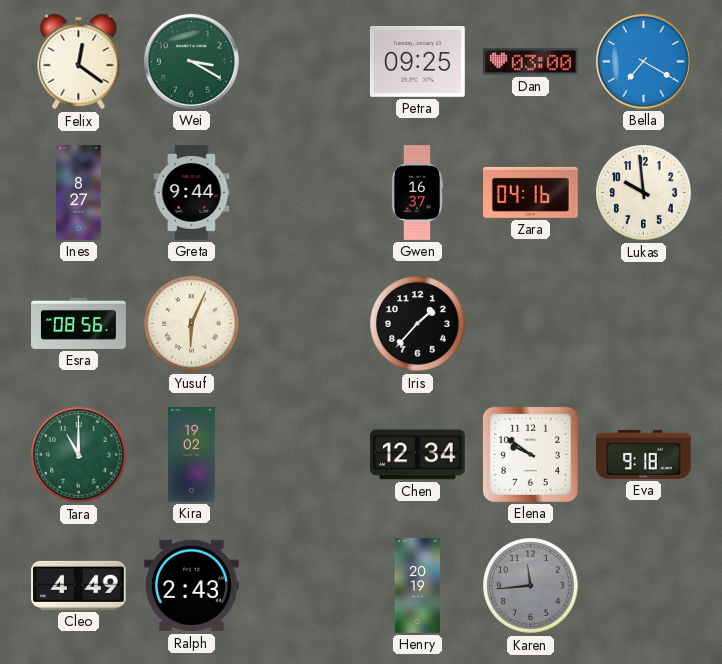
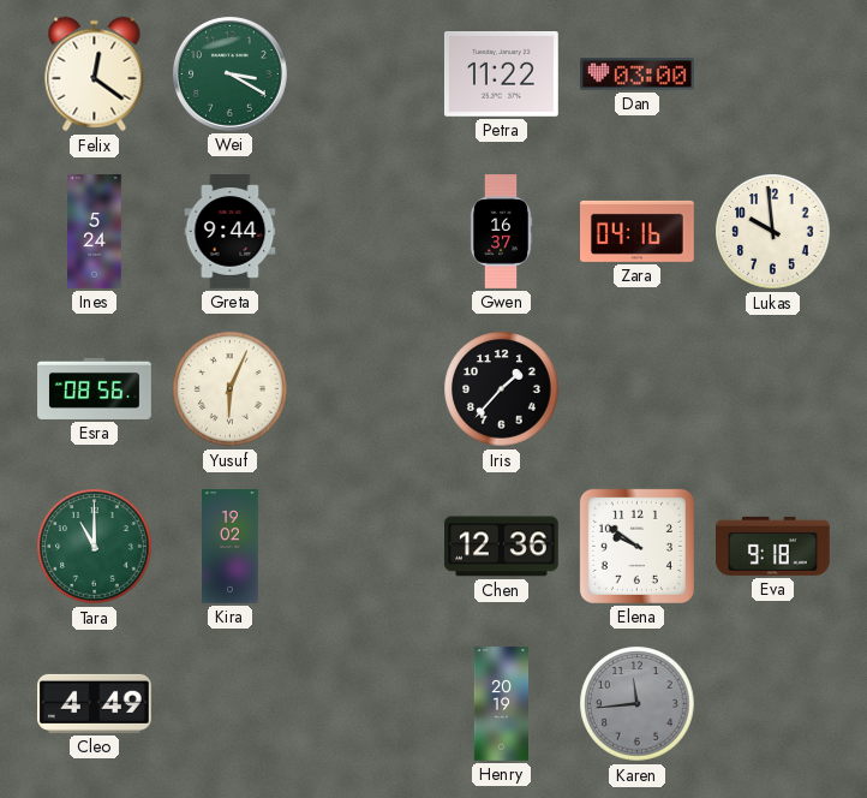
Petra: 09:25 -> 11:22 (502, 75)
Bella: 7:20 -> none (643, 61)
Ines: 8:27 -> 5:24 (95, 232)
Chen: 12:34 -> 12:36 (502, 547)
Ralph: 2:43 -> none (192, 586)
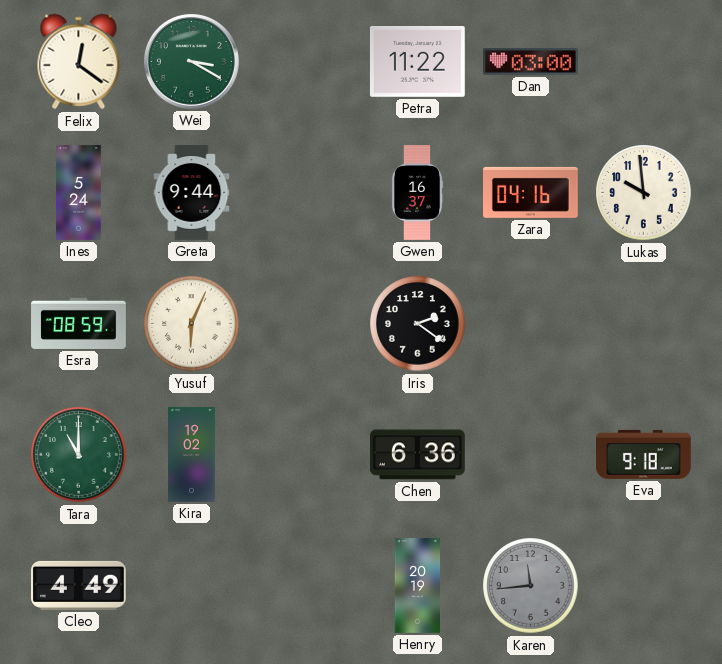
Esra: 08:56 -> 08:59 (79, 323)
Iris: 1:37 -> 2:21 (418, 324)
Chen: 12:36 -> 6:36 (418, 455)
Elena: 9:51 -> none (636, 546)
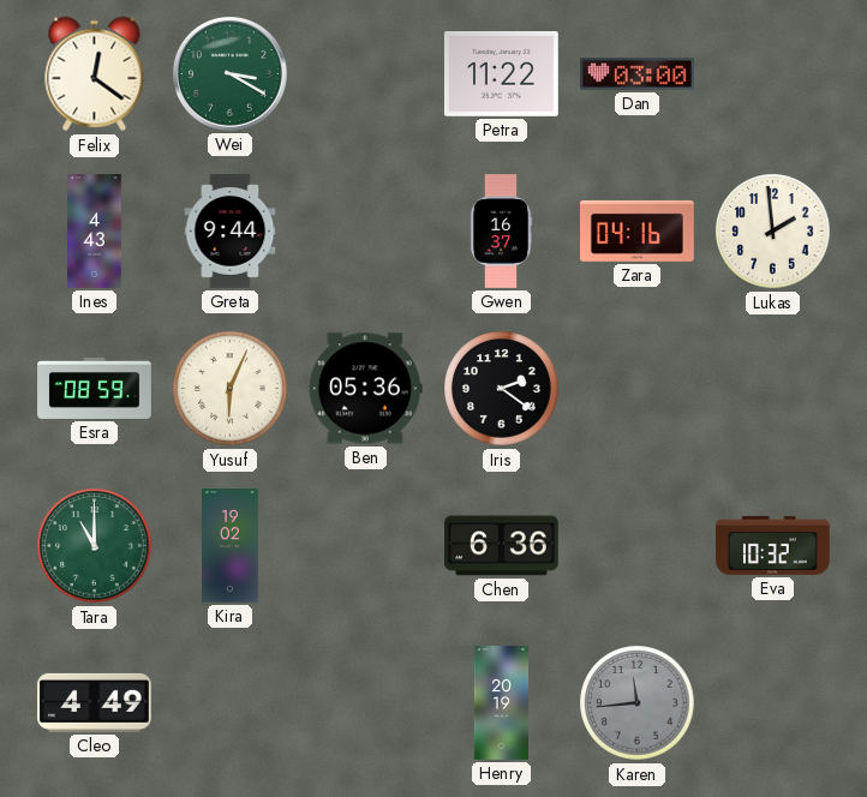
Ines: 5:24 -> 4:43 (95, 232)
Lukas: 9:59 -> 1:59 (773, 232)
Ben: none -> 05:36 (365, 389)
Eva: 9:18 -> 10:32 (773, 545)
